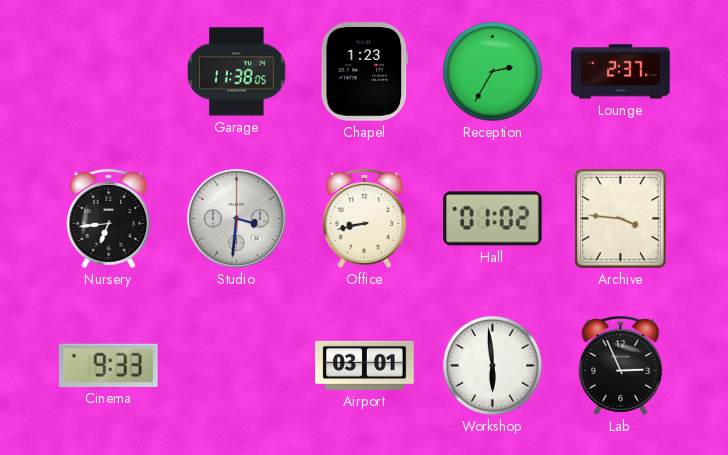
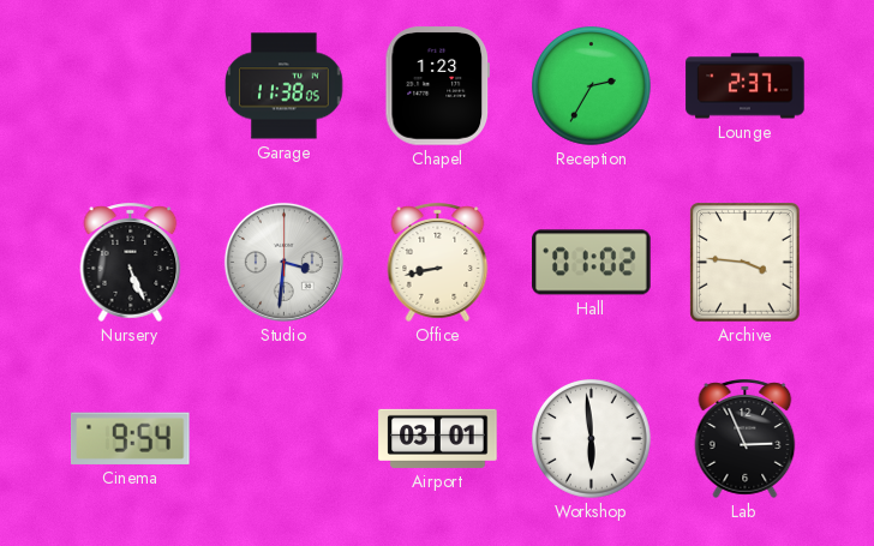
Nursery: 6:44 -> 5:26 (131, 262)
Cinema: 9:33 -> 9:54 (131, 438)
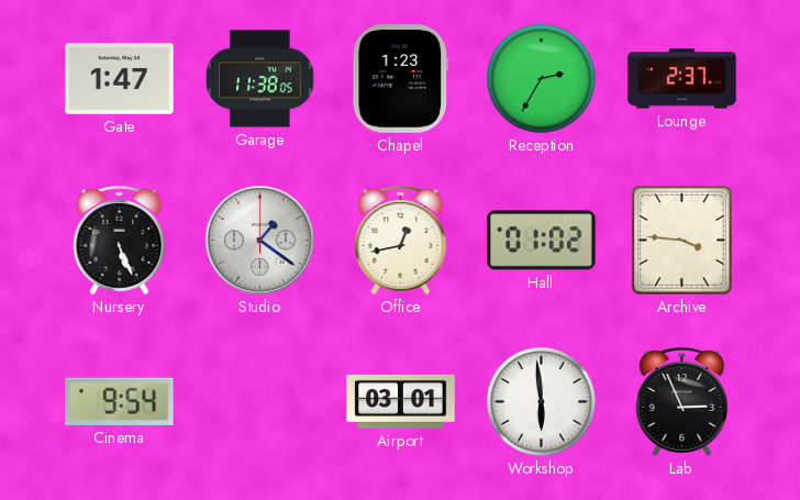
Gate: none -> 1:47 (120, 79)
Studio: 3:31 -> 1:21 (259, 240)
Office: 8:43 -> 12:43 (401, 240)
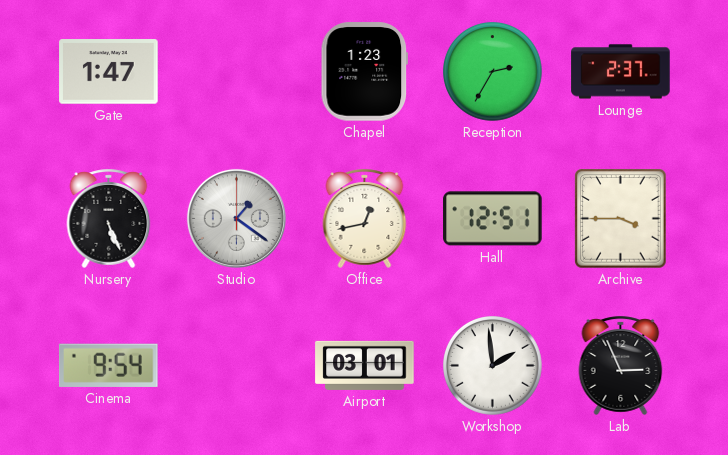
Garage: 11:38 -> none (260, 79)
Hall: 01:02 -> 12:51 (493, 219)
Archive: 3:46 -> 3:45 (621, 219)
Workshop: 5:59 -> 1:59 (493, 366)
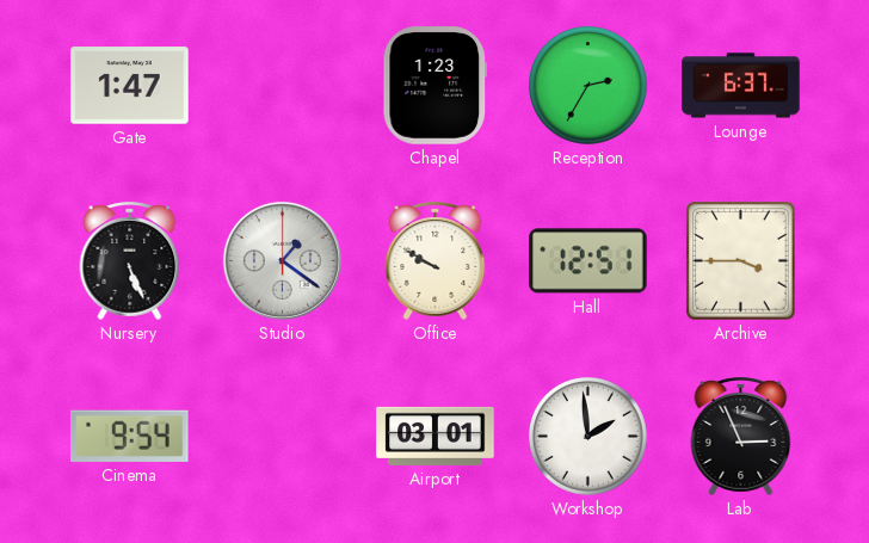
Lounge: 2:37 -> 6:37 (741, 86)
Office: 12:43 -> 9:50 (436, 260)
